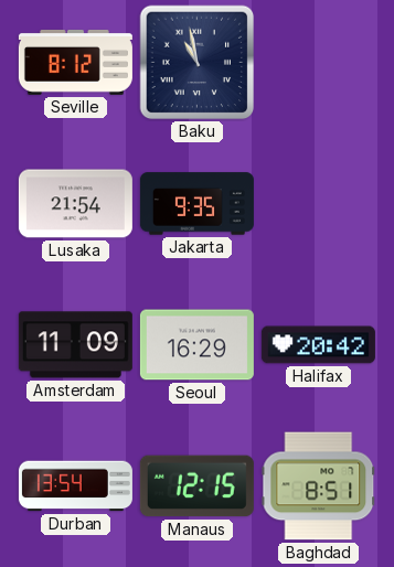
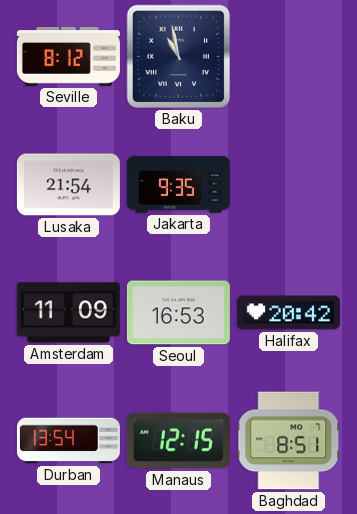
Seoul: 16:29 -> 16:53 (178, 313)
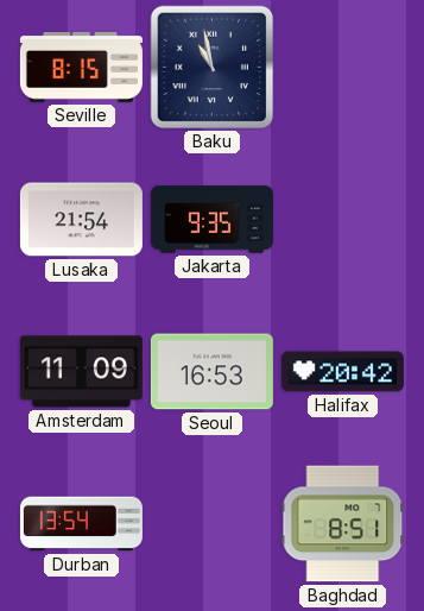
Seville: 8:12 -> 8:15 (81, 67)
Manaus: 12:15 -> none (178, 441)
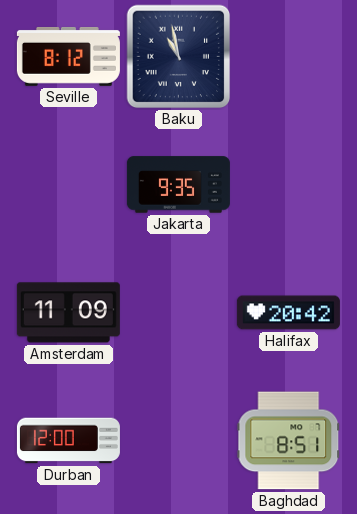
Seville: 8:15 -> 8:12 (68, 56)
Lusaka: 21:54 -> none (81, 220)
Seoul: 16:53 -> none (211, 372)
Durban: 13:54 -> 12:00 (68, 441)
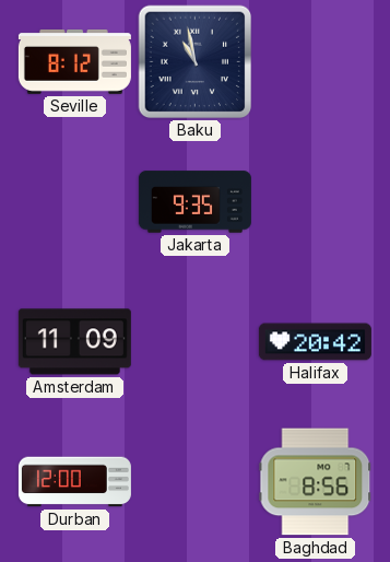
Baghdad: 8:51 -> 8:56 (316, 482)
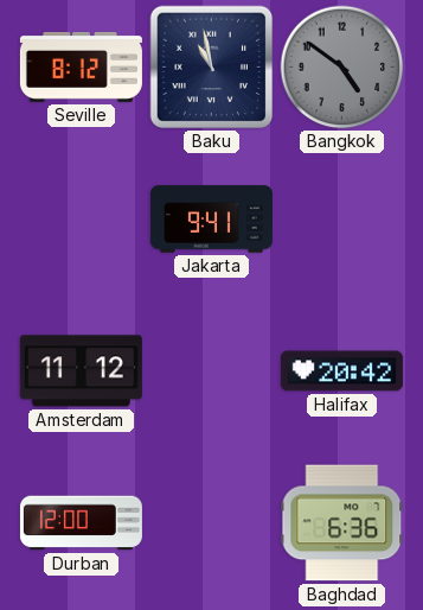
Bangkok: none -> 4:51 (342, 68)
Jakarta: 9:35 -> 9:41 (211, 220)
Amsterdam: 11:09 -> 11:12 (81, 371)
Baghdad: 8:56 -> 6:36 (342, 523)
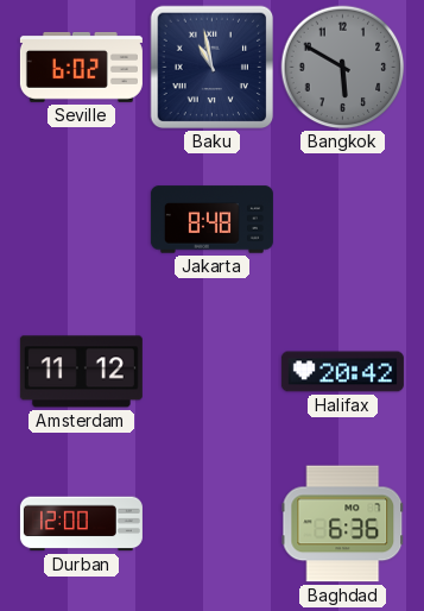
Seville: 8:12 -> 6:02 (81, 67)
Bangkok: 4:51 -> 5:50 (343, 68)
Jakarta: 9:41 -> 8:48 (211, 220)
